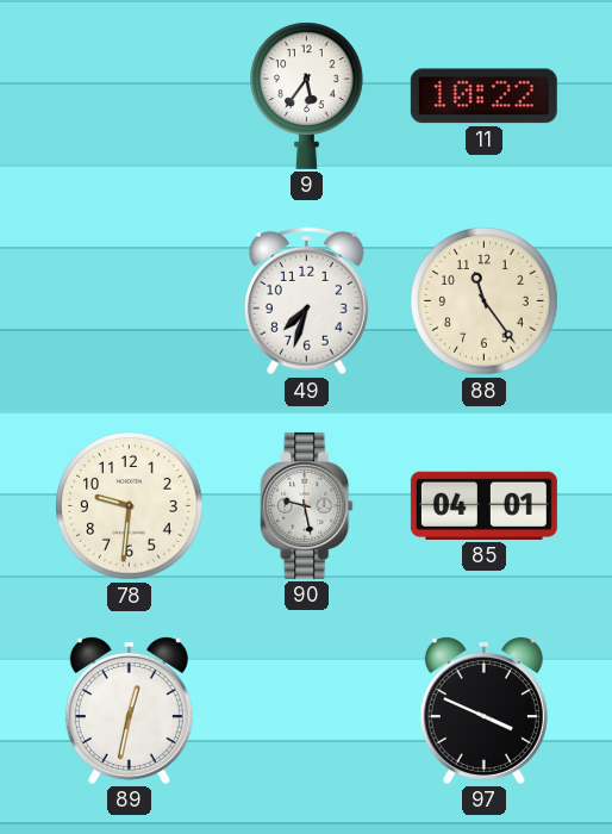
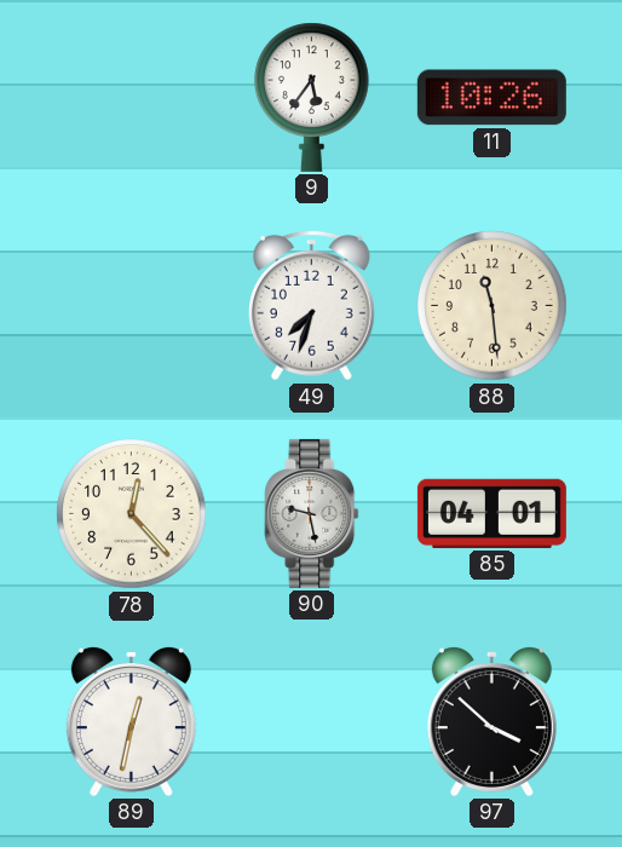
11: 10:22 -> 10:26 (491, 98)
88: 11:24 -> 11:29 (493, 306)
78: 9:31 -> 12:23 (132, 514)
97: 3:49 -> 3:52 (491, 721)
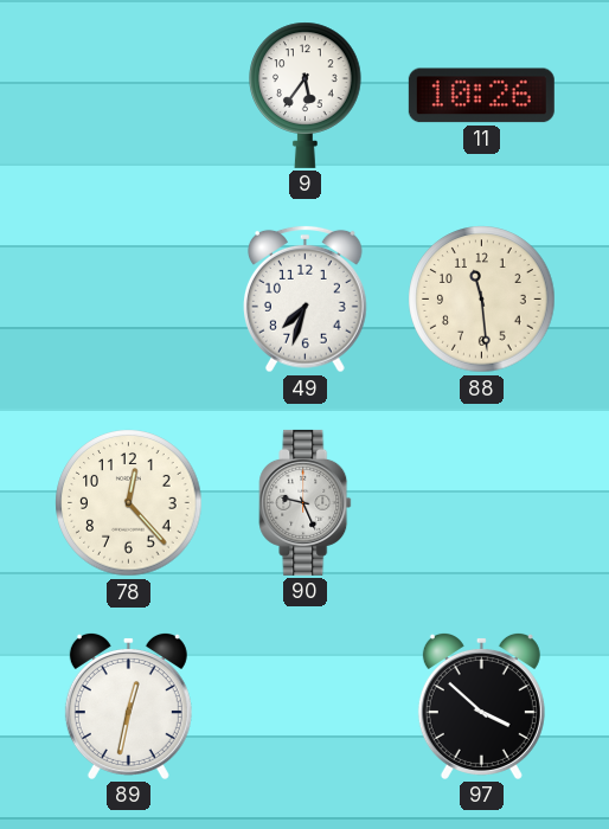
90: 9:28 -> 9:26 (306, 502)
85: 04:01 -> none (491, 513)
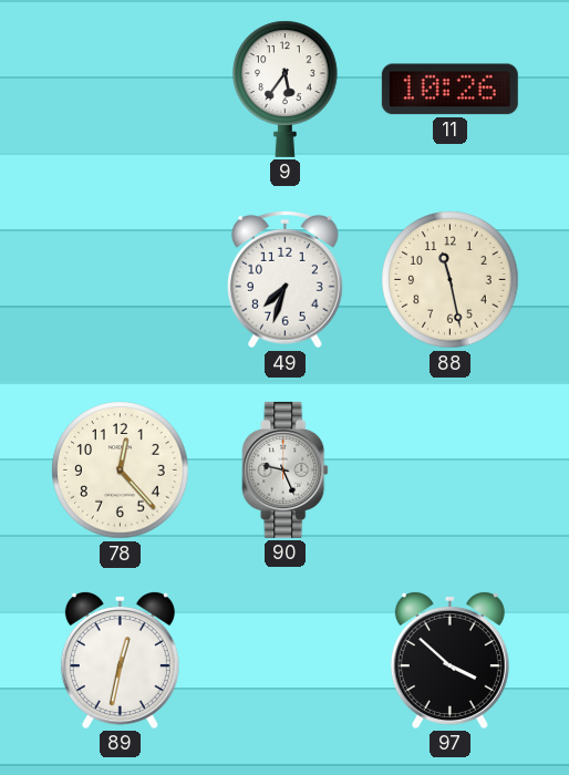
88: 11:29 -> 11:28 (451, 280)
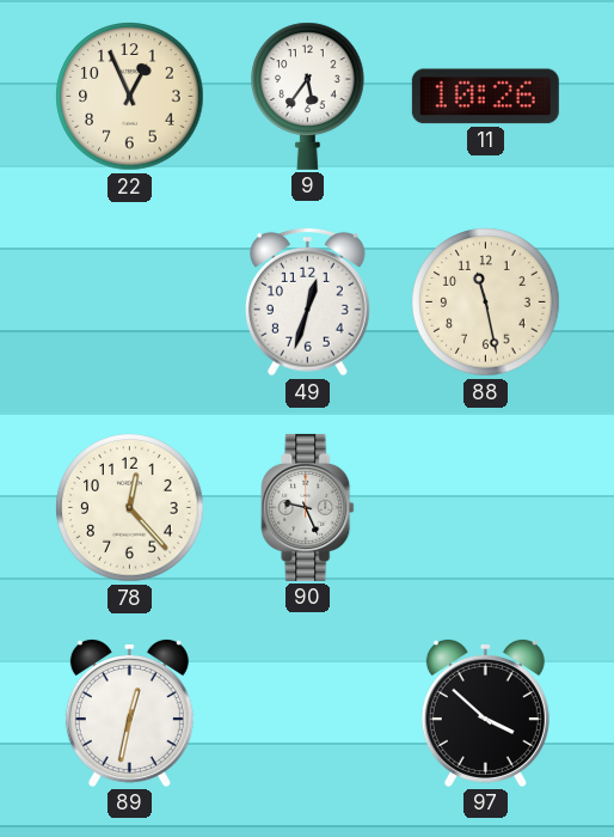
22: none -> 12:56 (130, 97)
49: 7:33 -> 12:33 (308, 301)
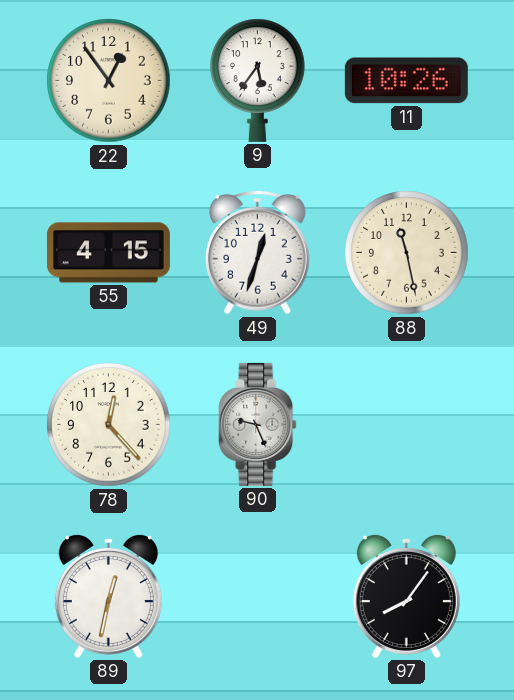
22: 12:56 -> 12:54 (109, 81)
55: none -> 4:15 (108, 253)
97: 3:52 -> 8:06 (406, 596)
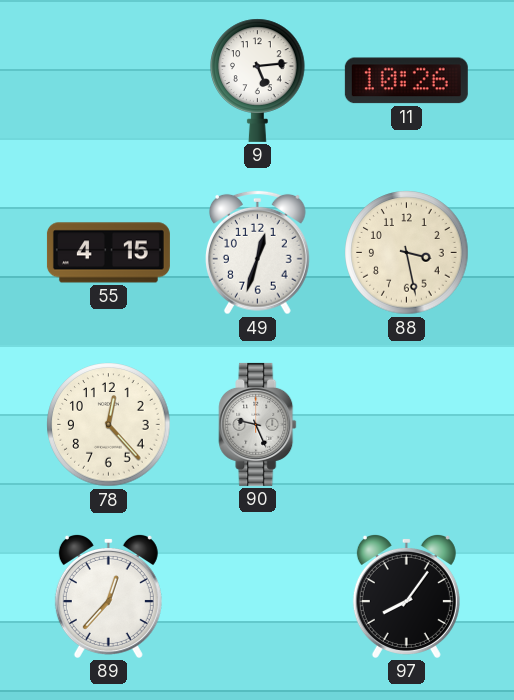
22: 12:54 -> none (109, 81)
9: 5:36 -> 5:14 (258, 80)
88: 11:28 -> 3:28 (407, 253)
89: 12:32 -> 12:37 (108, 596)
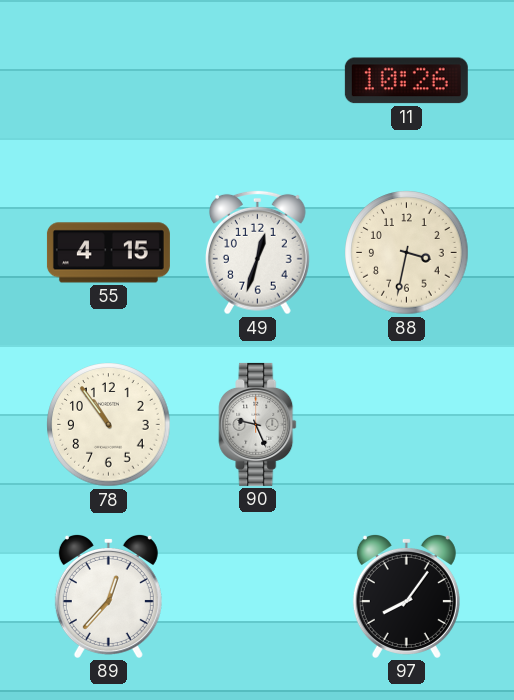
9: 5:14 -> none (258, 80)
88: 3:28 -> 3:32 (407, 253)
78: 12:23 -> 10:54 (109, 425)
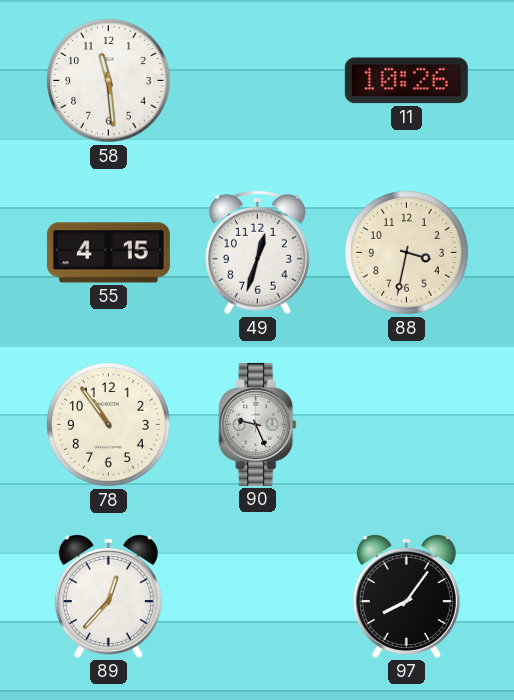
58: none -> 11:29 (109, 81)
